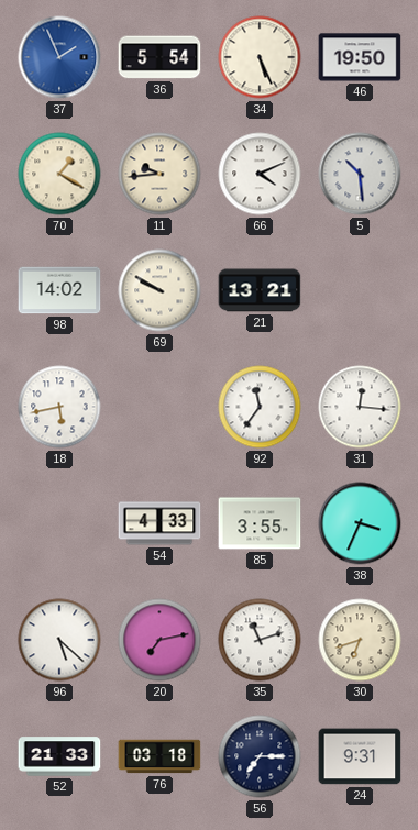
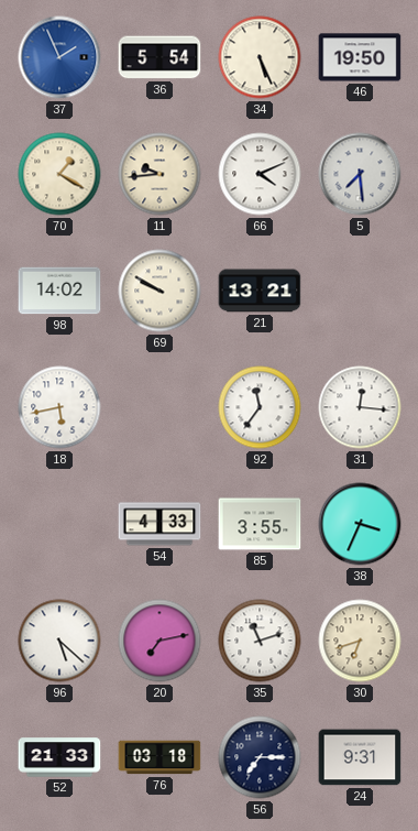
5: 10:29 -> 7:29 (360, 174)
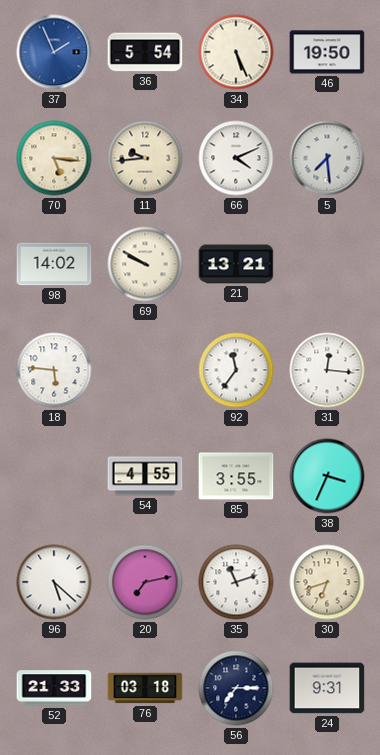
70: 1:20 -> 5:16 (54, 158)
18: 5:43 -> 5:46 (54, 370)
54: 4:33 -> 4:55 (145, 476)
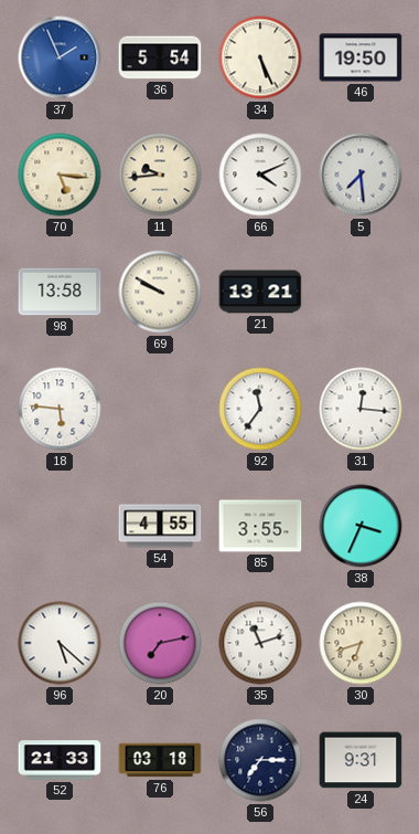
98: 14:02 -> 13:58 (60, 292)
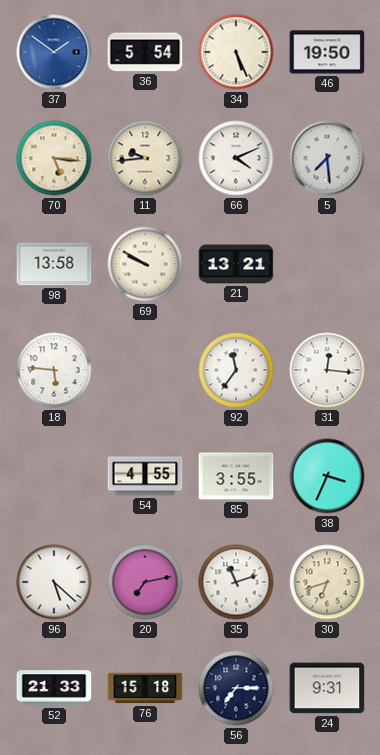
37: 1:56 -> 1:51 (54, 52)
76: 03:18 -> 15:18 (145, 688)
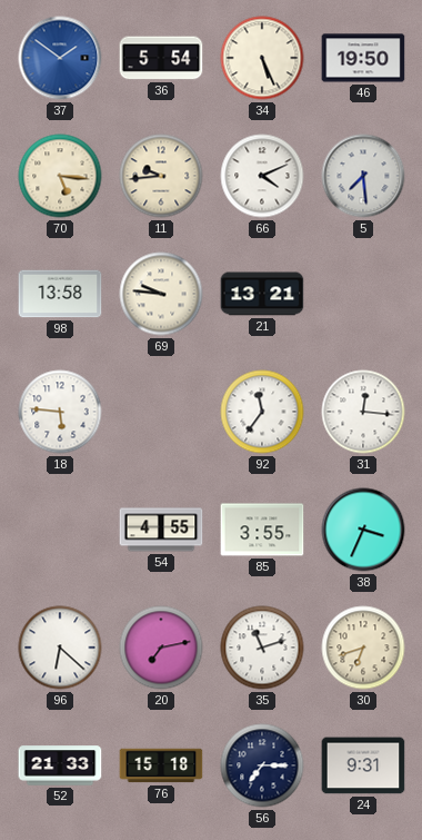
69: 9:50 -> 9:46 (161, 294)
96: 5:22 -> 6:22 (60, 648)
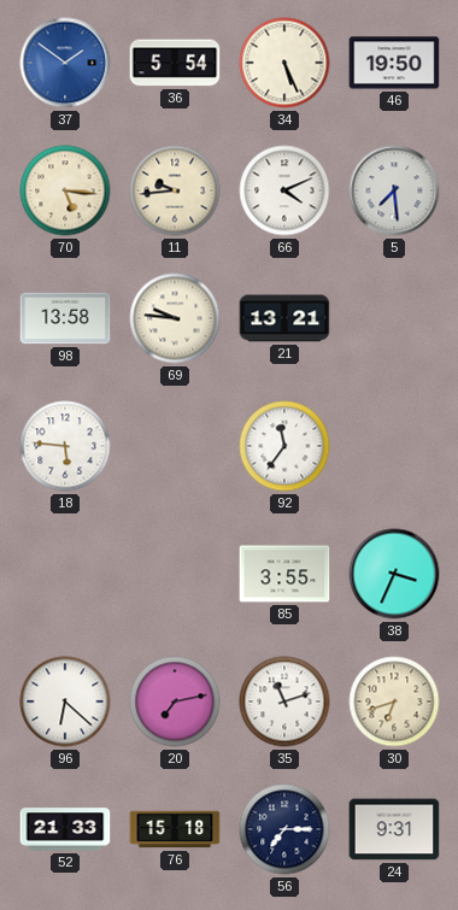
31: 12:16 -> none (363, 412)
54: 4:55 -> none (161, 530)
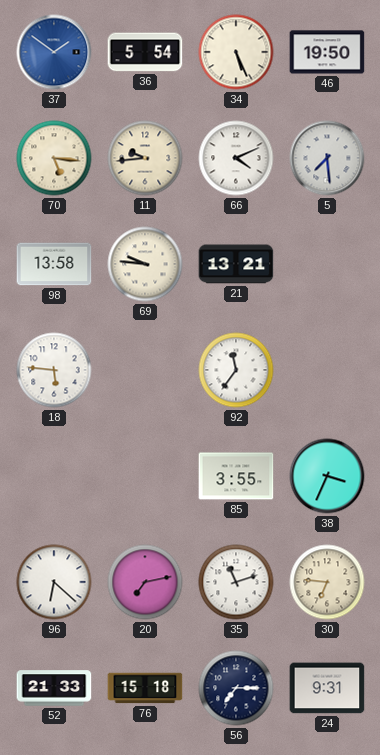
30: 6:42 -> 6:46 (327, 582)
